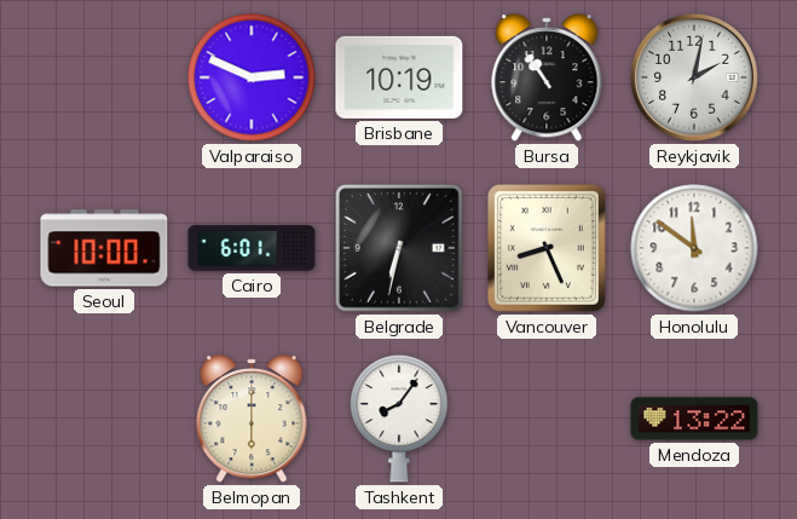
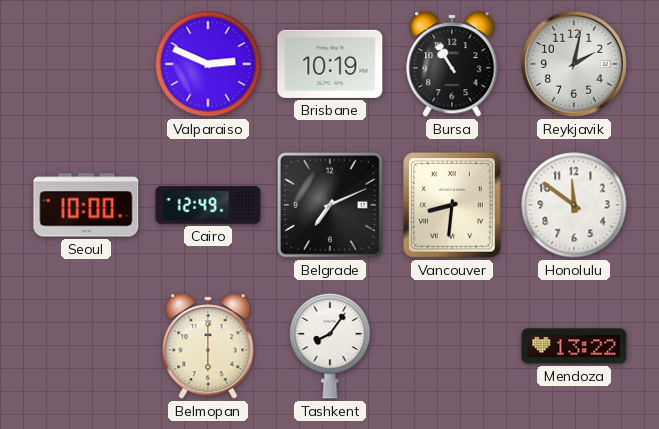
Bursa: 10:54 -> 10:55 (452, 64)
Cairo: 6:01 -> 12:49 (208, 205)
Belgrade: 6:32 -> 7:11 (331, 206)
Vancouver: 8:26 -> 8:31 (453, 206)
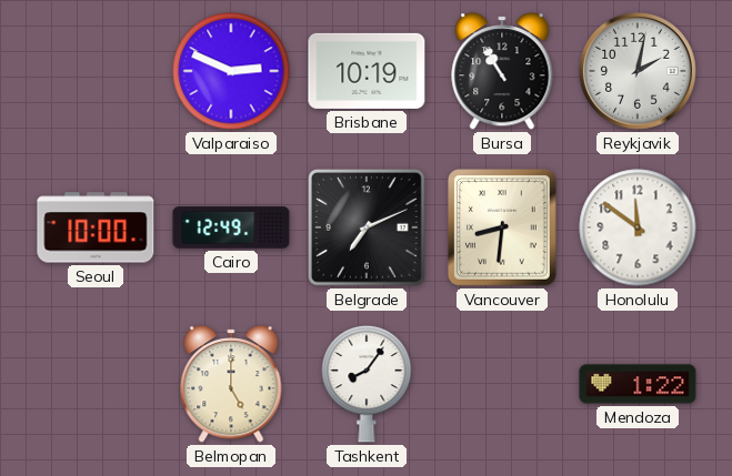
Belmopan: 6:00 -> 5:00 (231, 384)
Mendoza: 13:22 -> 1:22 (638, 384)
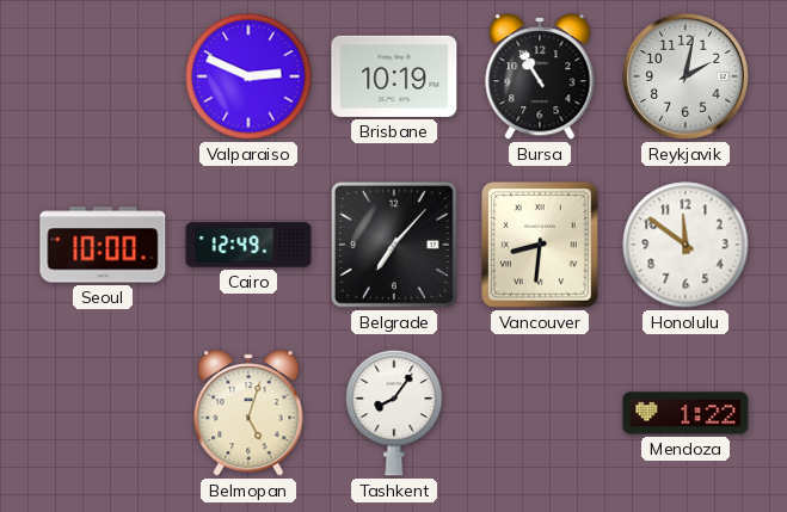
Belgrade: 7:11 -> 7:07 (395, 246)
Belmopan: 5:00 -> 5:03 (248, 413)
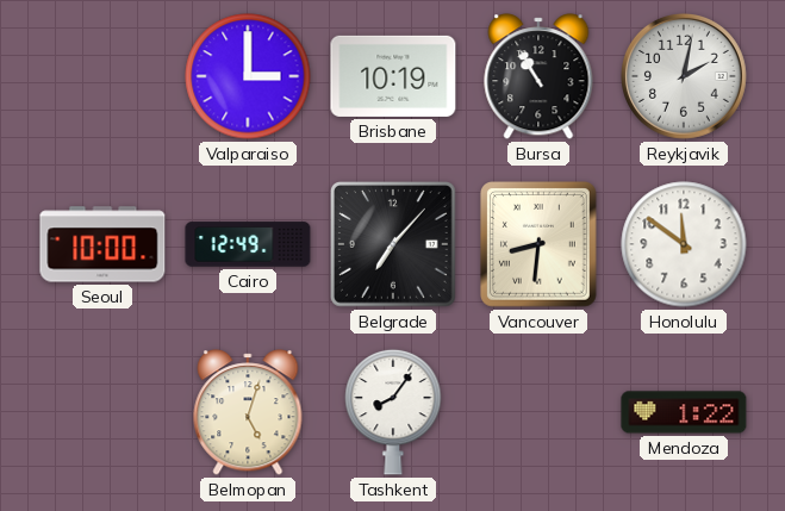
Valparaiso: 2:49 -> 3:00 (248, 76)
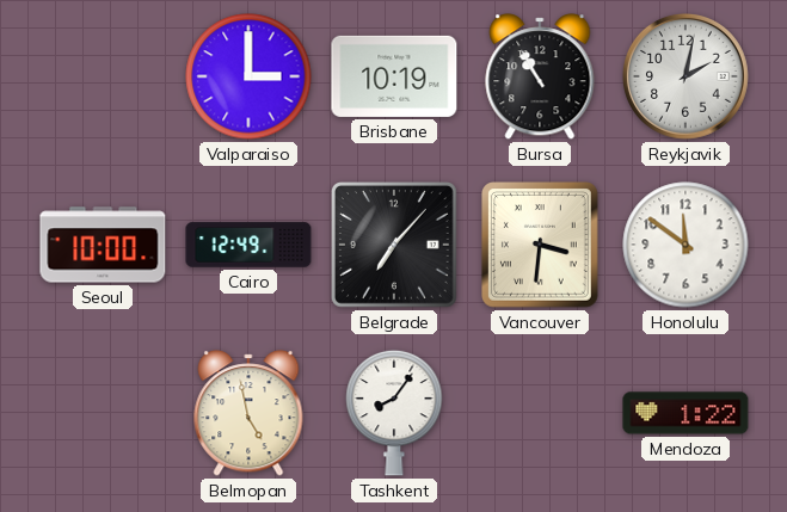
Vancouver: 8:31 -> 3:31 (541, 246)
Belmopan: 5:03 -> 4:58 (248, 413)
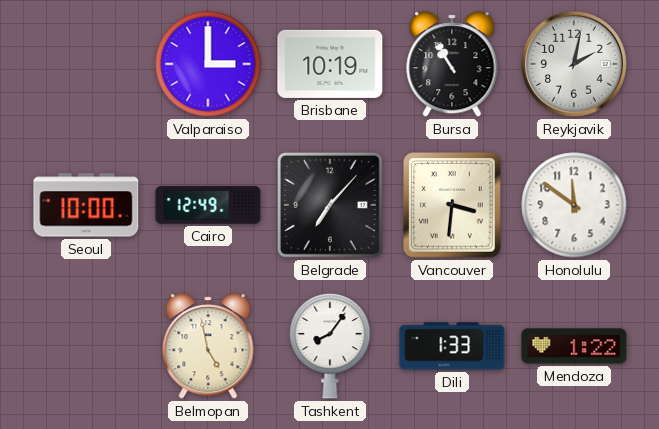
Dili: none -> 1:33 (452, 346)
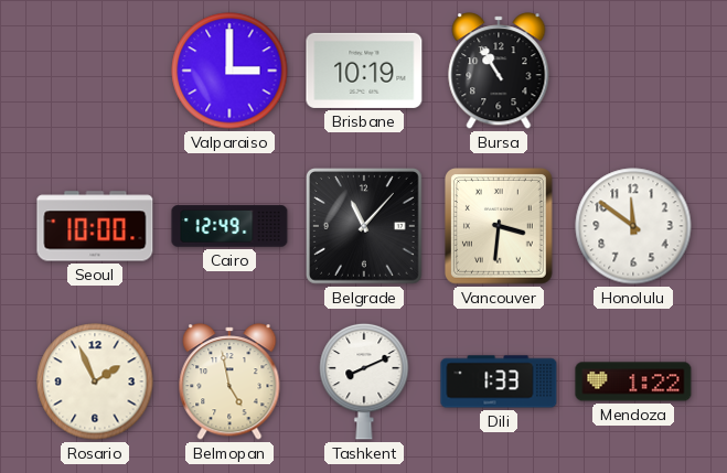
Reykjavik: 2:02 -> none (574, 64)
Belgrade: 7:07 -> 11:07 (365, 227)
Rosario: none -> 1:56 (95, 381)
Tashkent: 8:06 -> 8:11 (364, 381)
